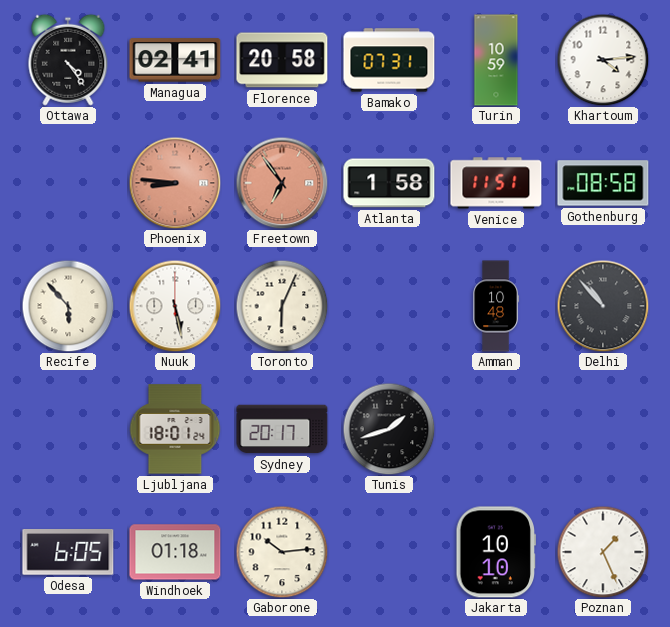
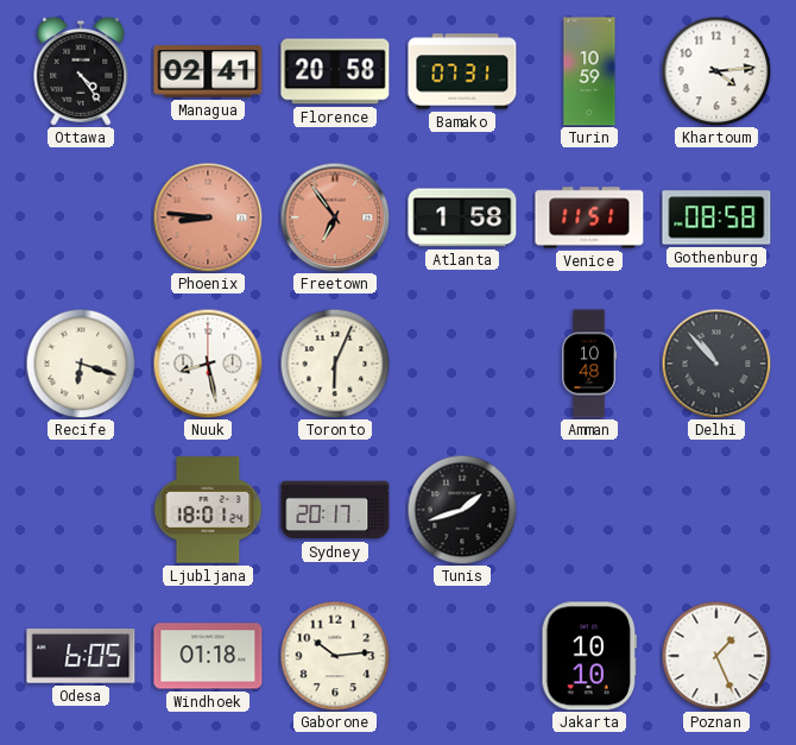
Recife: 5:53 -> 6:18 (81, 364)
Nuuk: 5:28 -> 8:28 (208, 364)
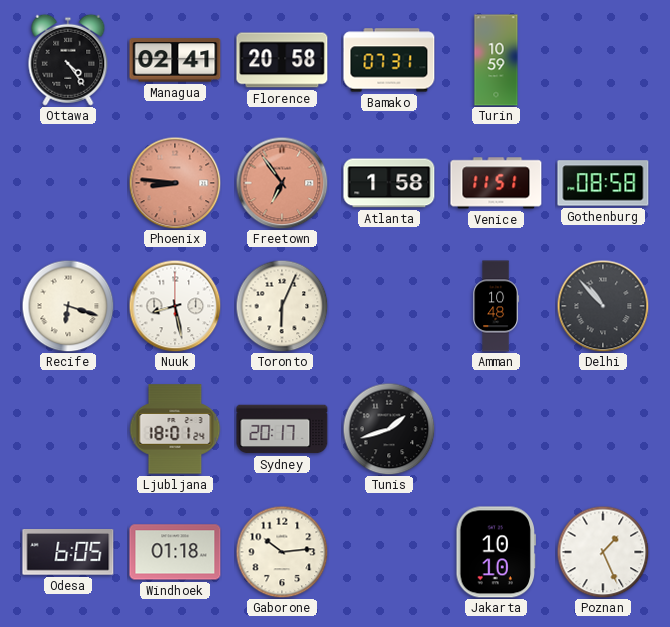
Khartoum: 4:14 -> none (716, 71)
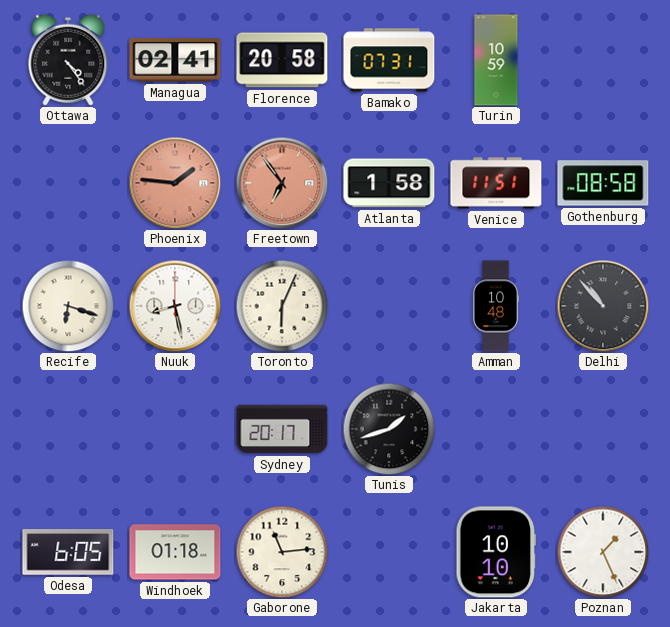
Phoenix: 8:46 -> 1:46 (175, 183)
Ljubljana: 18:01 -> none (175, 429)
Gaborone: 10:14 -> 11:14 (282, 552)
